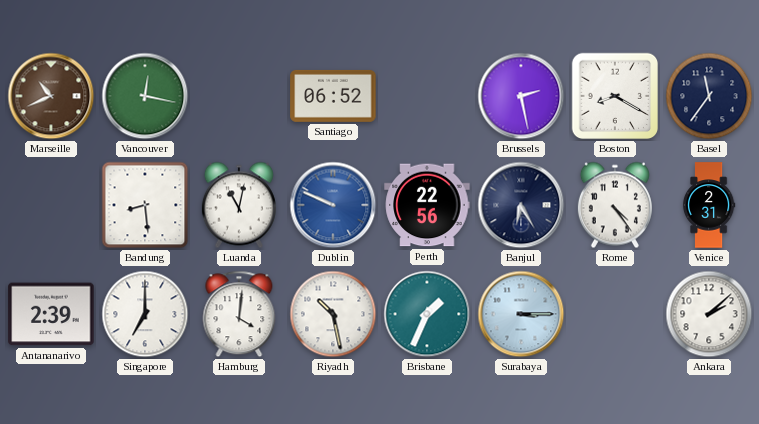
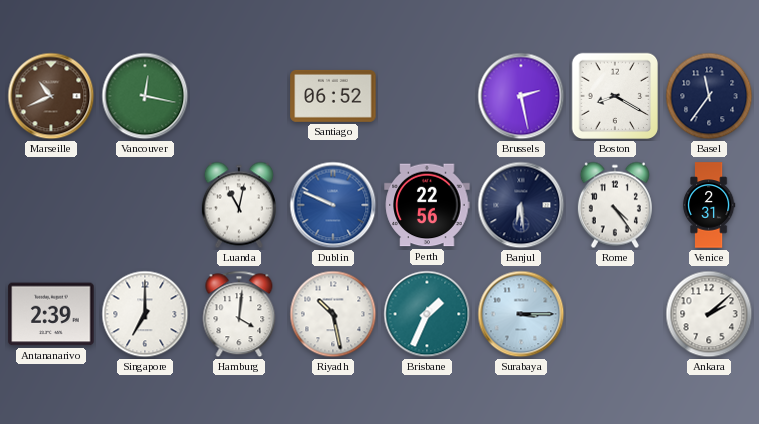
Bandung: 8:29 -> none (145, 205)
Banjul: 6:25 -> 6:29 (521, 205)
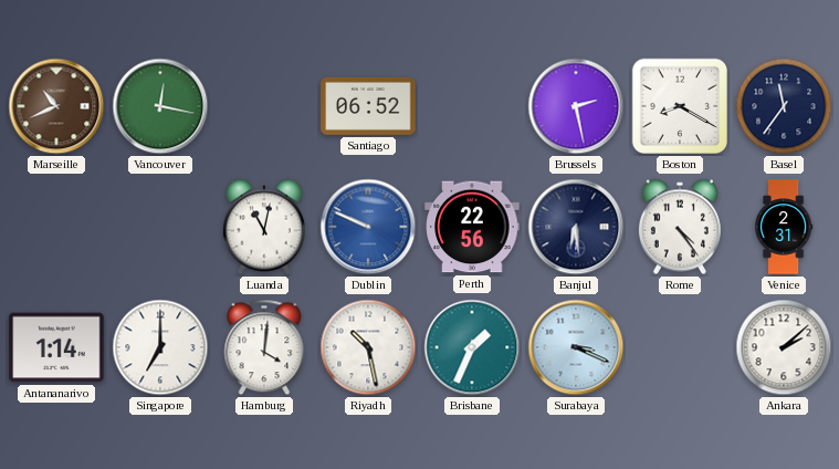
Antananarivo: 2:39 -> 1:14 (56, 347)
Surabaya: 3:15 -> 3:19 (576, 347)
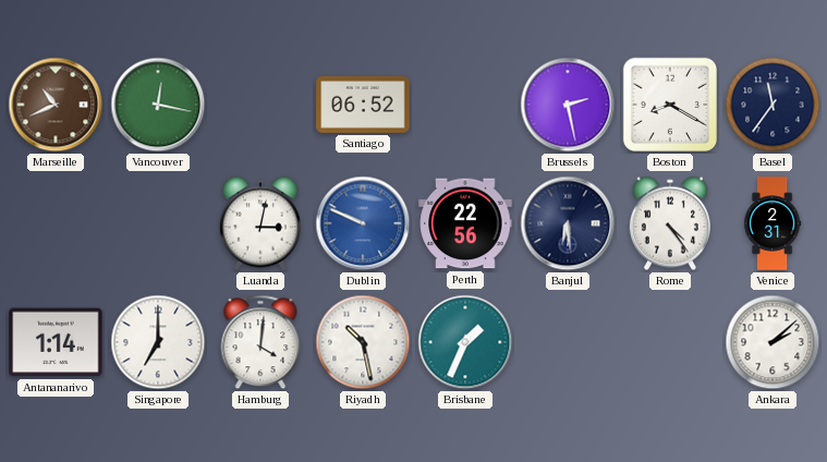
Luanda: 11:02 -> 3:02 (260, 223)
Surabaya: 3:19 -> none (576, 347)
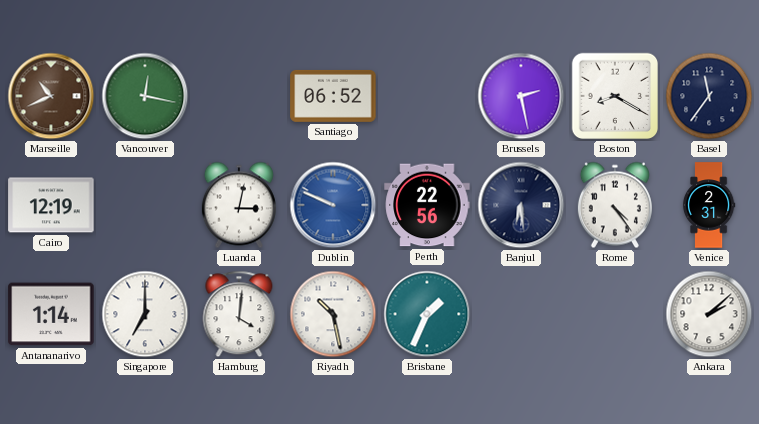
Cairo: none -> 12:19 (51, 205)
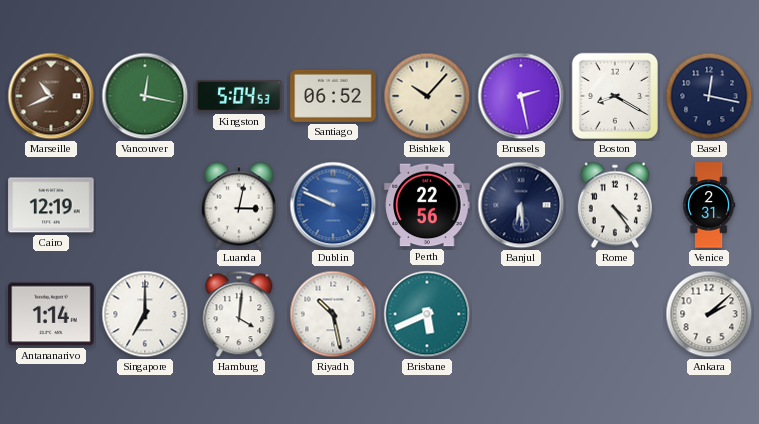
Kingston: none -> 5:04 (239, 96)
Bishkek: none -> 10:07 (427, 96)
Basel: 11:36 -> 12:17 (709, 96)
Brisbane: 1:34 -> 5:41 (427, 314)
